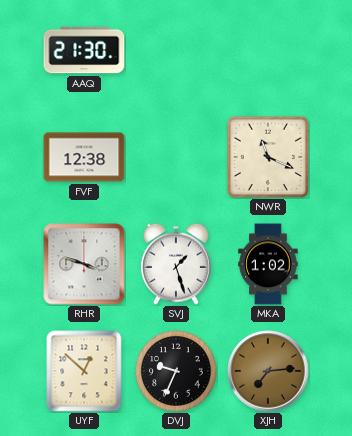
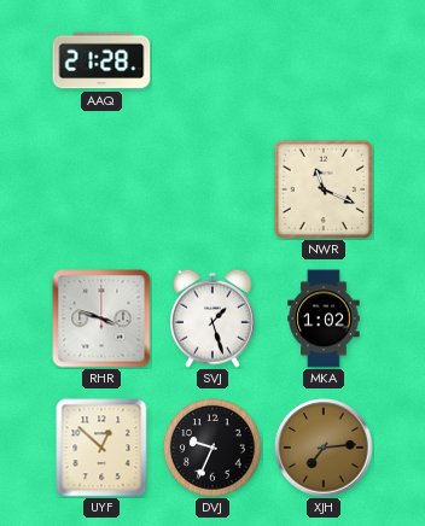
AAQ: 21:30 -> 21:28 (101, 60)
FVF: 12:38 -> none (84, 157)
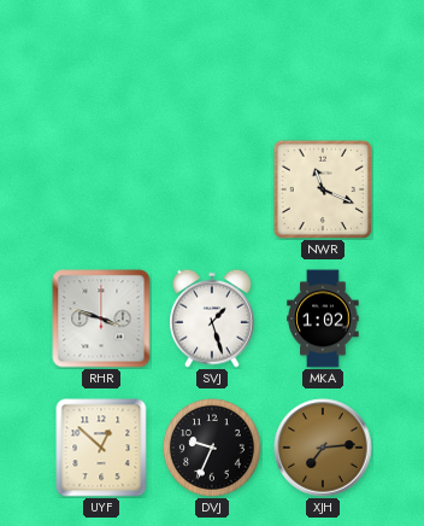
AAQ: 21:28 -> none (101, 60)
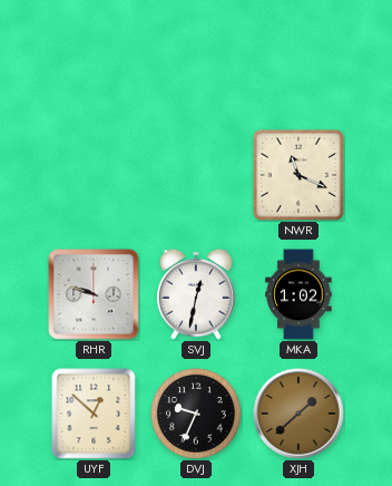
RHR: 3:48 -> 9:48 (94, 294)
SVJ: 1:27 -> 12:32 (197, 294)
XJH: 7:14 -> 1:38 (298, 414)
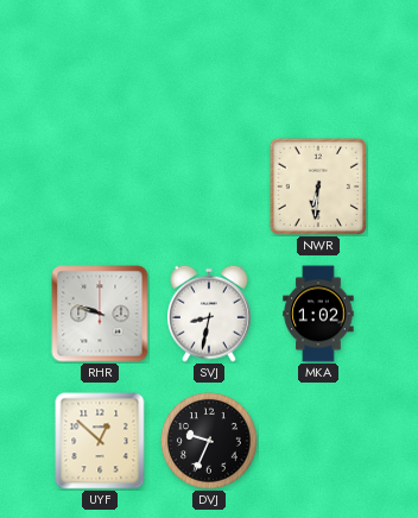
NWR: 11:19 -> 6:31 (318, 187)
SVJ: 12:32 -> 8:32 (210, 314)
XJH: 1:38 -> none (298, 414)
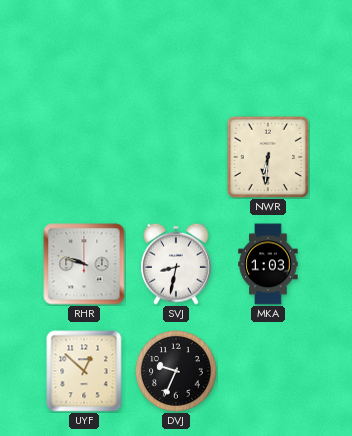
MKA: 1:02 -> 1:03 (268, 264)
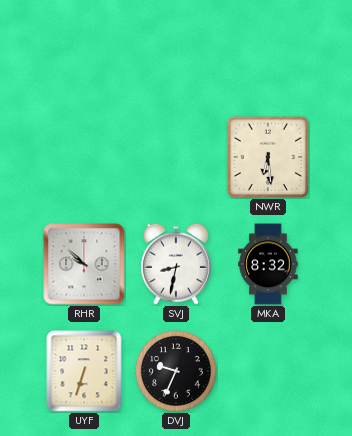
NWR: 6:31 -> 6:29 (268, 157)
RHR: 9:48 -> 9:52 (84, 264)
MKA: 1:03 -> 8:32 (268, 264)
UYF: 12:52 -> 6:33 (84, 371)
